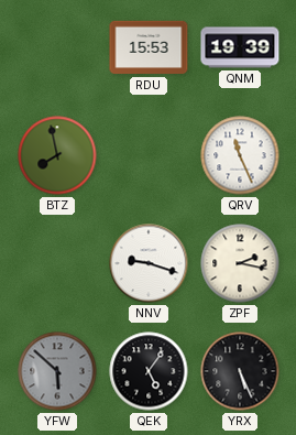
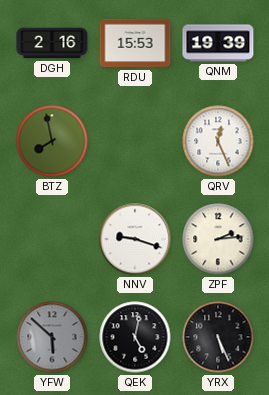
DGH: none -> 2:16 (52, 43)
QRV: 11:26 -> 12:26 (218, 141)
ZPF: 2:17 -> 2:14 (218, 239)
QEK: 5:06 -> 5:02 (135, 337)
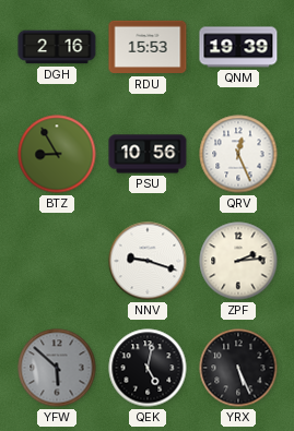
BTZ: 7:58 -> 8:55 (57, 154)
PSU: none -> 10:56 (148, 154)
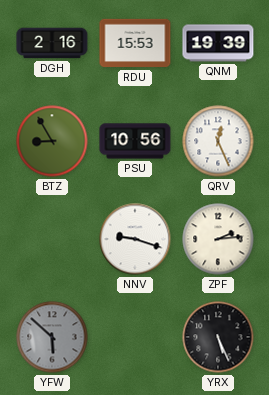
QEK: 5:02 -> none (148, 368)
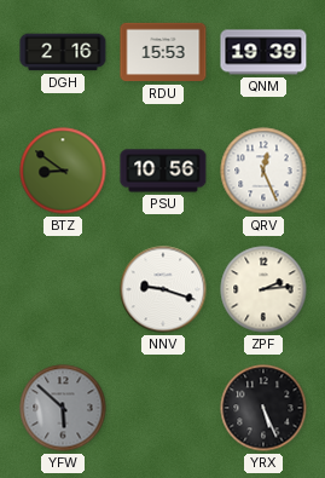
BTZ: 8:55 -> 8:51 (63, 171)
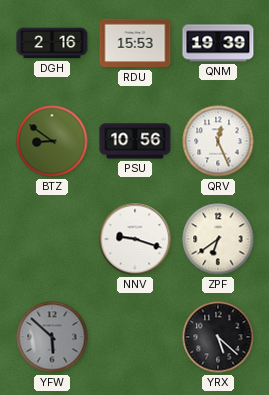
ZPF: 2:14 -> 6:39 (218, 239)
YRX: 5:26 -> 5:22 (218, 337)
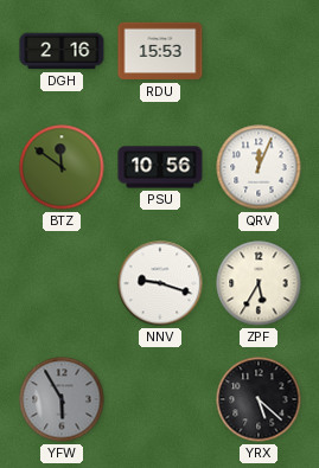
QNM: 19:39 -> none (218, 43)
BTZ: 8:51 -> 11:51 (62, 167)
QRV: 12:26 -> 12:04 (259, 167)
ZPF: 6:39 -> 5:35 (259, 283)
YFW: 5:52 -> 5:55 (62, 399)
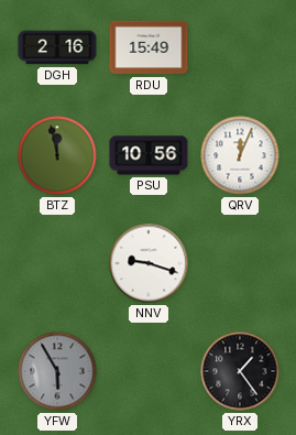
RDU: 15:53 -> 15:49 (149, 47)
BTZ: 11:51 -> 11:58 (57, 155)
ZPF: 5:35 -> none (259, 283)
YRX: 5:22 -> 1:24 (240, 371)
